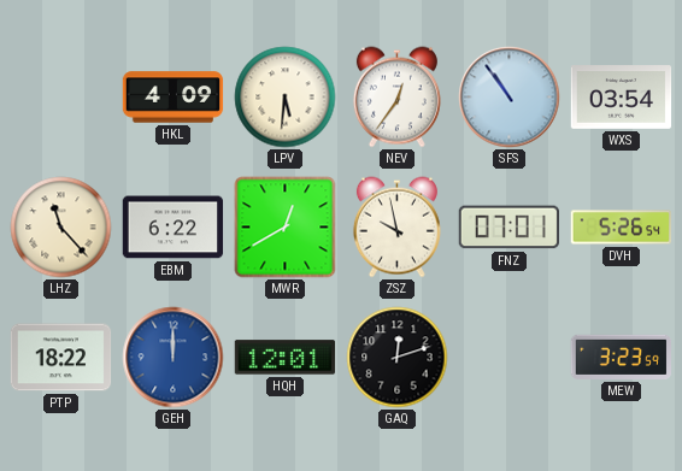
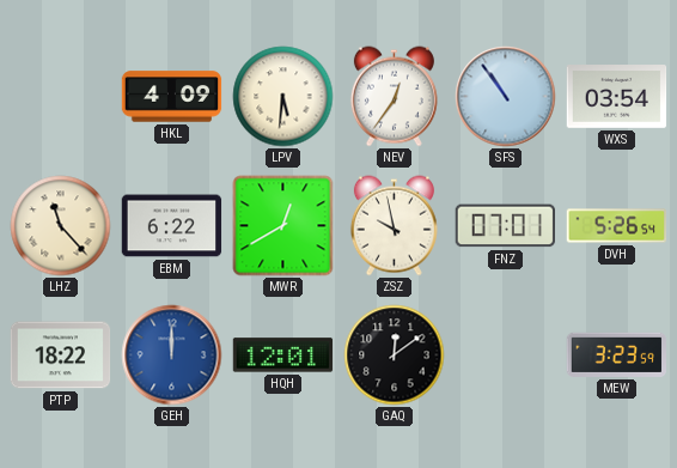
GAQ: 12:12 -> 12:09 (395, 355)
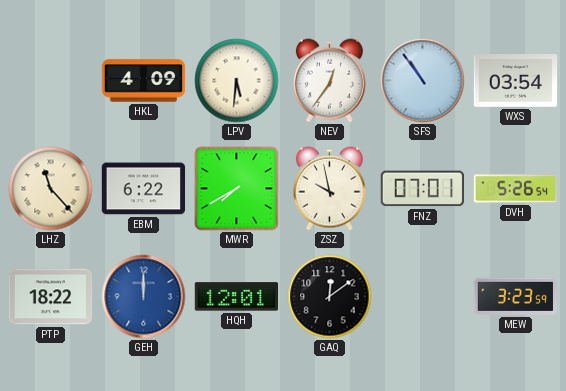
MWR: 12:40 -> 7:40 (237, 189)
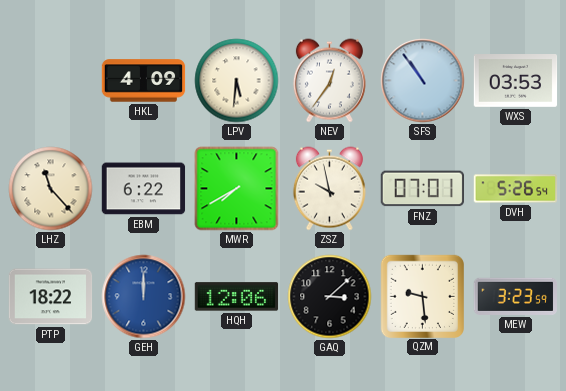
WXS: 03:54 -> 03:53 (516, 81)
HQH: 12:01 -> 12:06 (237, 297)
GAQ: 12:09 -> 3:08 (330, 297)
QZM: none -> 9:29 (422, 296)
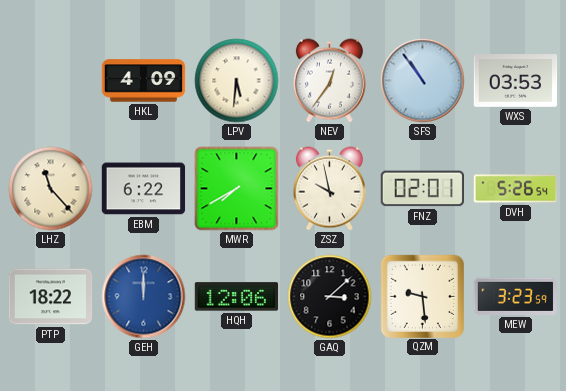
FNZ: 07:01 -> 02:01 (422, 189)
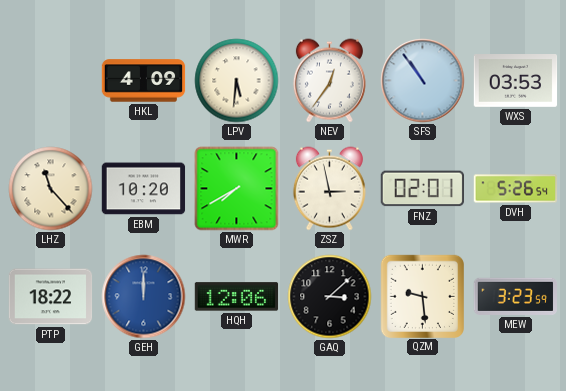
EBM: 6:22 -> 10:20 (144, 189)
ZSZ: 9:58 -> 2:58 (329, 189)
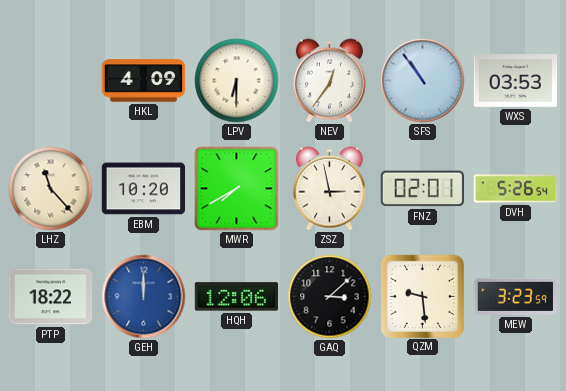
LPV: 5:31 -> 6:30 (237, 81)
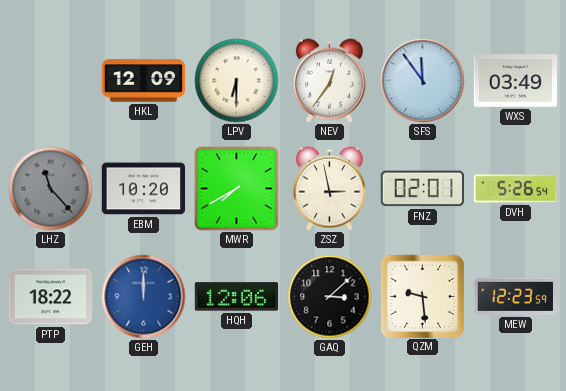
HKL: 4:09 -> 12:09 (144, 81)
SFS: 10:54 -> 11:54 (423, 81)
WXS: 03:53 -> 03:49 (516, 81)
LHZ dial: cream -> grey (51, 189)
MEW: 3:23 -> 12:23 (515, 296)
